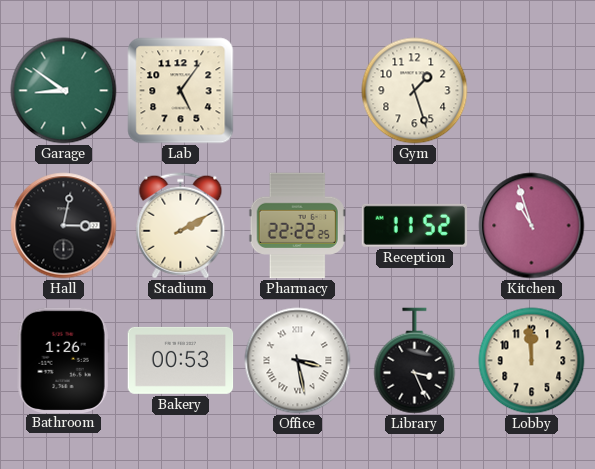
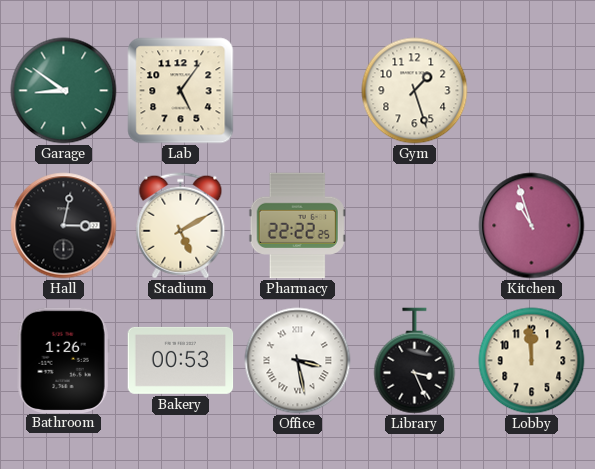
Stadium: 2:10 -> 5:10 (181, 226)
Reception: 11:52 -> none (415, 225)
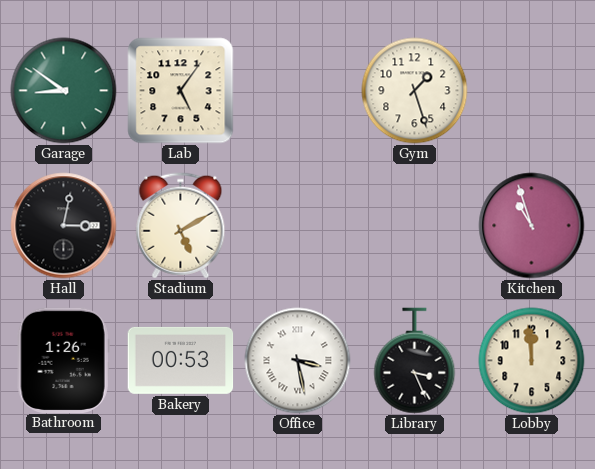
Pharmacy: 22:22 -> none (297, 226)
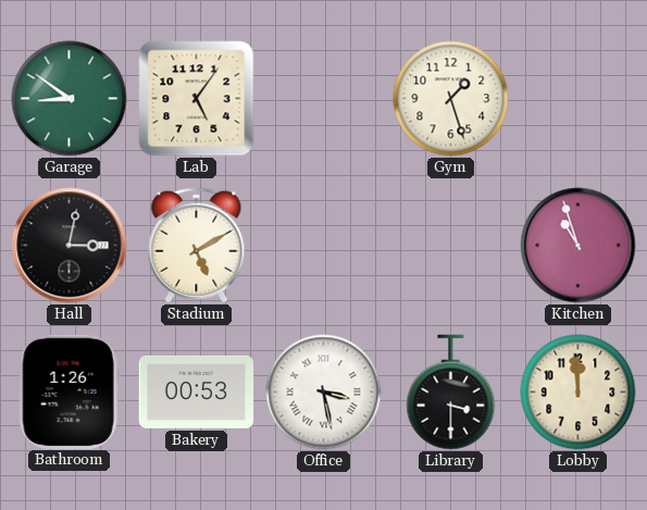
Library: 3:26 -> 3:30 (451, 393)
